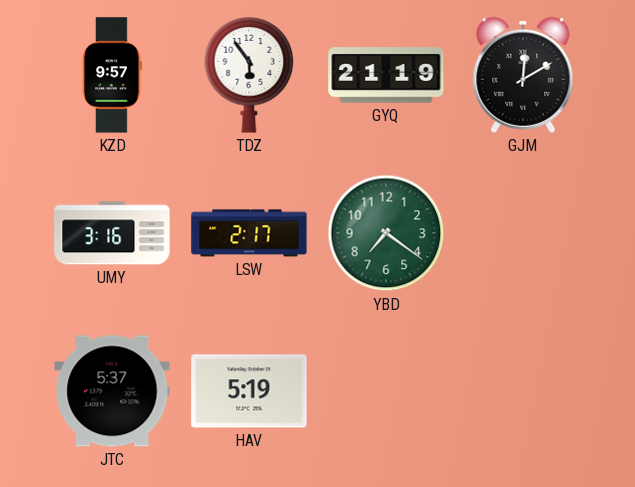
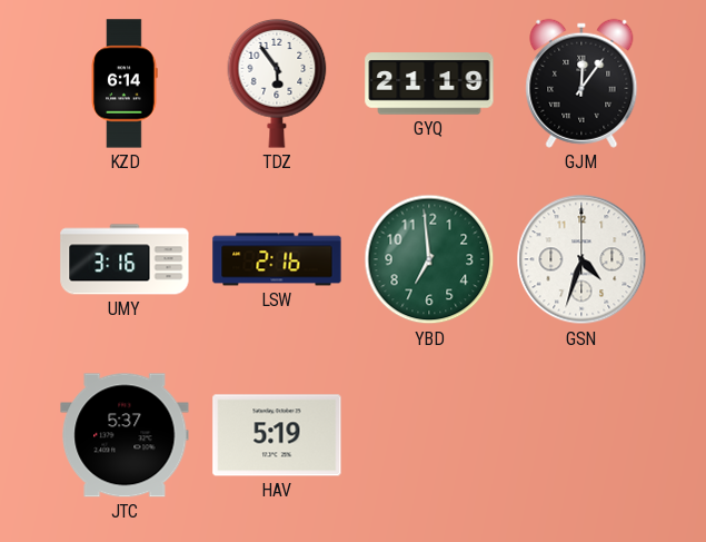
KZD: 9:57 -> 6:14 (125, 83)
GJM: 12:10 -> 12:06 (581, 83)
LSW: 2:17 -> 2:16 (277, 259)
YBD: 7:21 -> 6:59 (429, 259)
GSN: none -> 4:33 (581, 259)
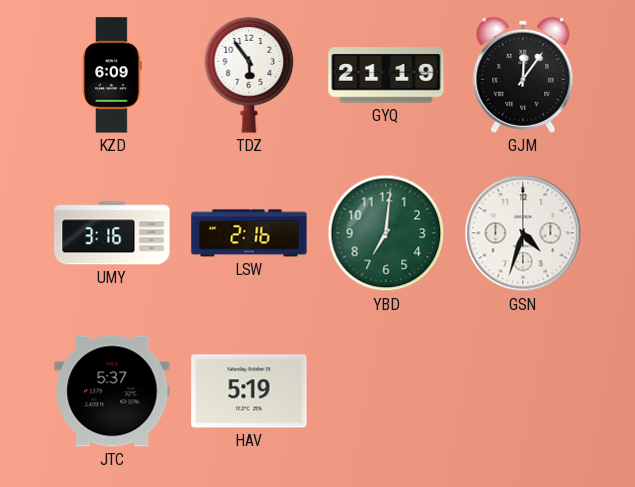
KZD: 6:14 -> 6:09 (112, 75)
YBD: 6:59 -> 7:01 (386, 233)
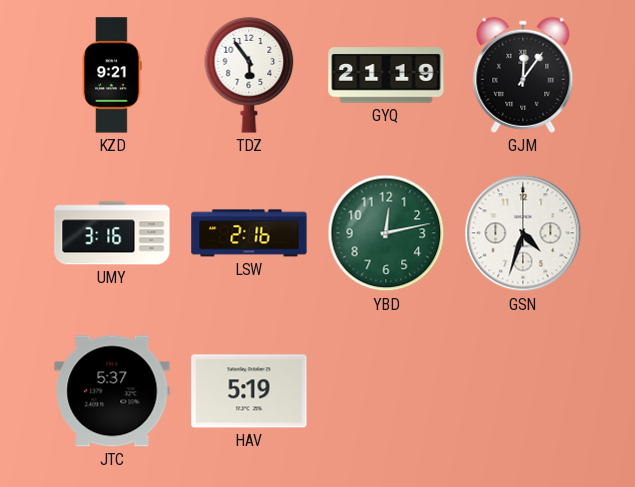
KZD: 6:09 -> 9:21 (112, 75)
YBD: 7:01 -> 12:13 (386, 233)
